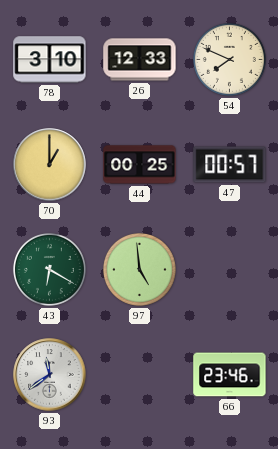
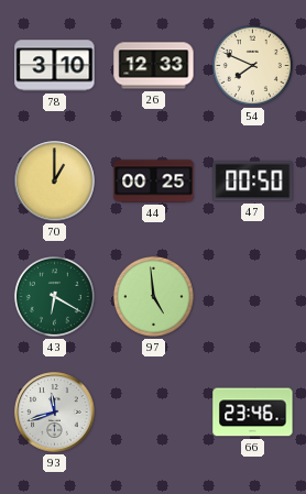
47: 00:57 -> 00:50 (253, 182)
93: 11:39 -> 11:42 (55, 413)
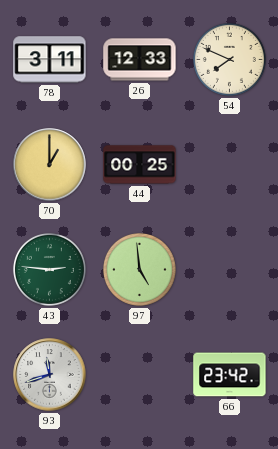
78: 3:10 -> 3:11 (50, 60)
47: 00:50 -> none (253, 182)
43: 6:20 -> 2:46 (49, 269)
66: 23:46 -> 23:42 (230, 375)
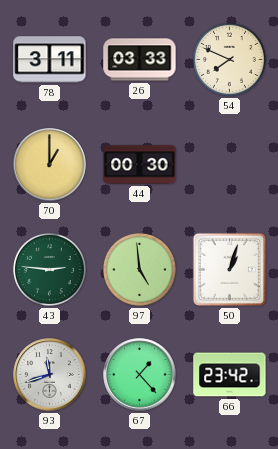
26: 12:33 -> 03:33 (140, 60)
44: 00:25 -> 00:30 (140, 165)
50: none -> 1:03 (229, 269)
67: none -> 1:23 (140, 375)
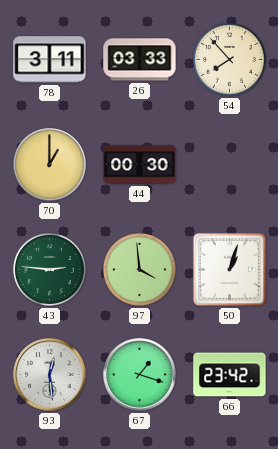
54: 7:49 -> 7:53 (229, 59)
97: 4:59 -> 3:59 (139, 269)
93: 11:42 -> 12:29 (50, 375)
67: 1:23 -> 1:18 (140, 375)
